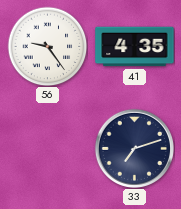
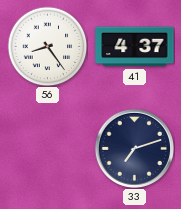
56: 9:24 -> 8:24 (47, 46)
41: 4:35 -> 4:37 (135, 47)
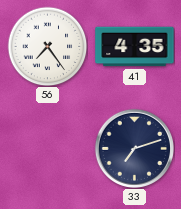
56: 8:24 -> 7:24 (47, 46)
41: 4:37 -> 4:35 (135, 47)
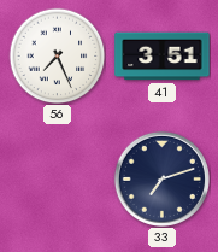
56: 7:24 -> 7:26 (57, 55)
41: 4:35 -> 3:51 (163, 57)
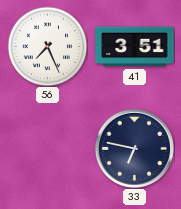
33: 7:12 -> 6:47 (134, 148)
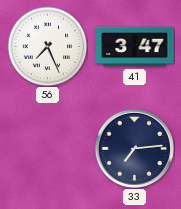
41: 3:51 -> 3:47 (135, 47)
33: 6:47 -> 7:14 (134, 148)
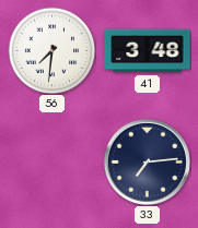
56: 7:26 -> 7:31 (51, 50)
41: 3:47 -> 3:48 (148, 51)
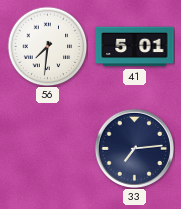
41: 3:48 -> 5:01 (135, 47)
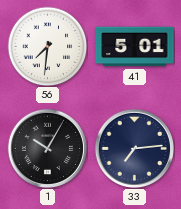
1: none -> 10:05 (47, 148)
